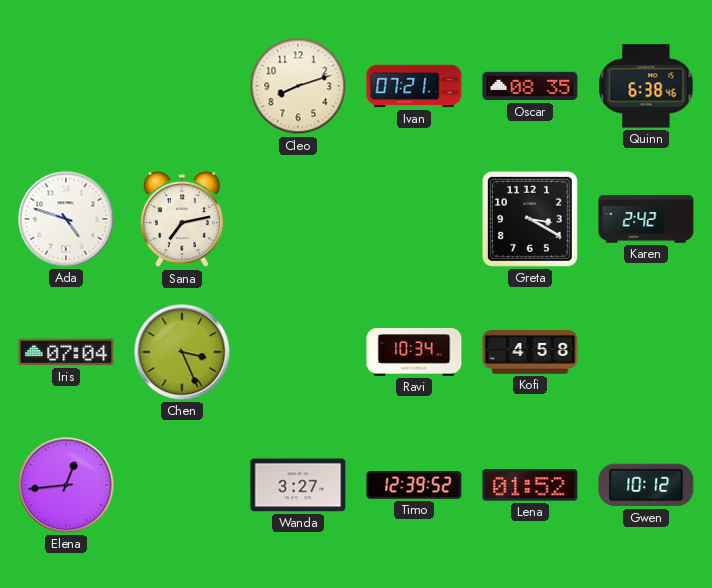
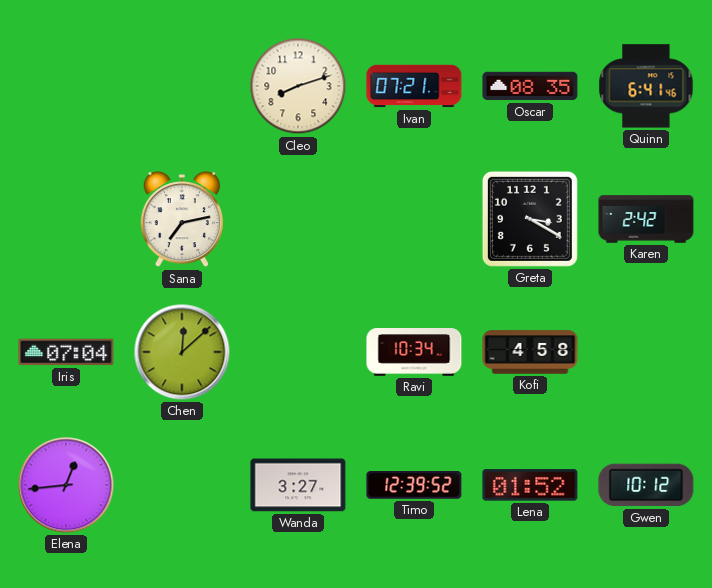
Quinn: 6:38 -> 6:41 (646, 86)
Ada: 4:48 -> none (66, 219)
Chen: 3:26 -> 12:08 (182, 352)
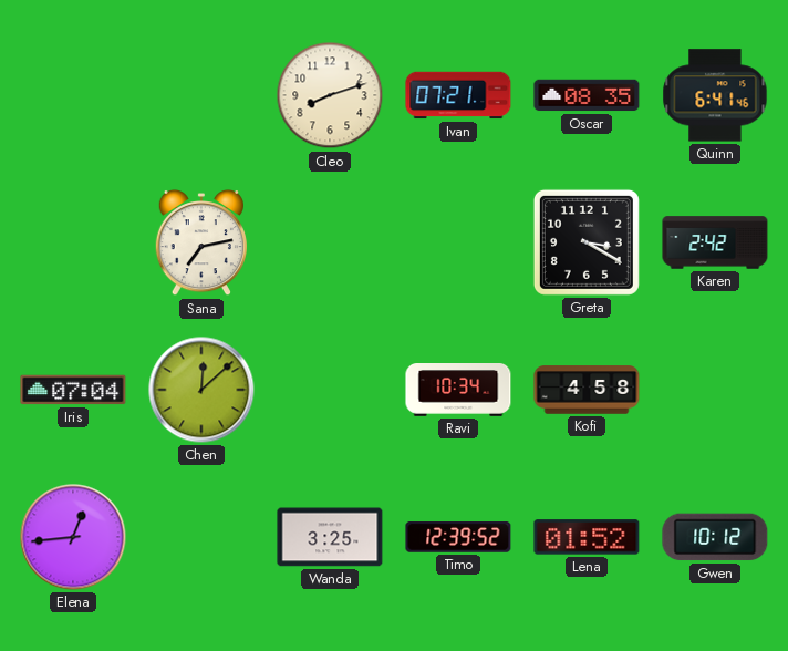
Wanda: 3:27 -> 3:25 (330, 537)
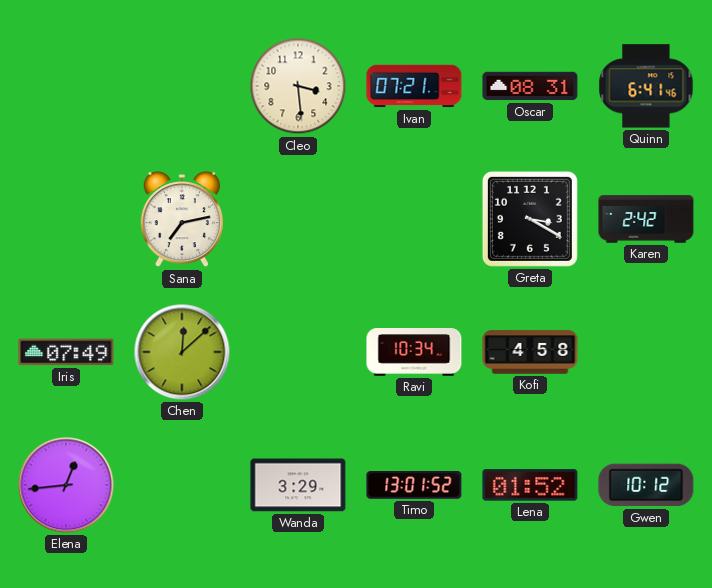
Cleo: 8:12 -> 3:29 (298, 86)
Oscar: 08:35 -> 08:31 (530, 86)
Iris: 07:04 -> 07:49 (66, 352)
Wanda: 3:25 -> 3:29 (298, 485)
Timo: 12:39 -> 13:01 (414, 485)
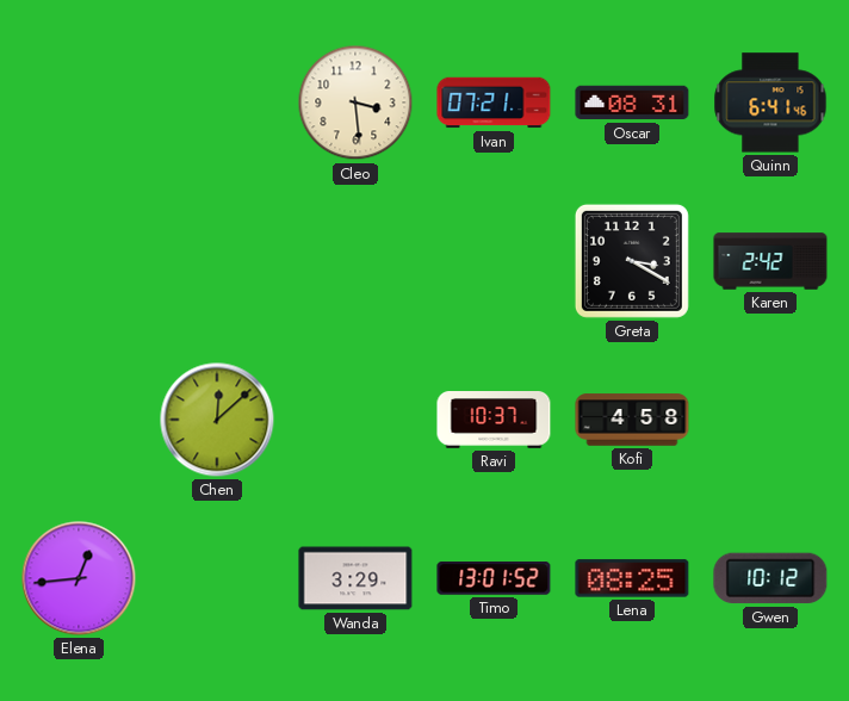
Sana: 7:13 -> none (181, 220)
Iris: 07:49 -> none (66, 352)
Ravi: 10:34 -> 10:37 (494, 421)
Lena: 01:52 -> 08:25 (632, 578)
